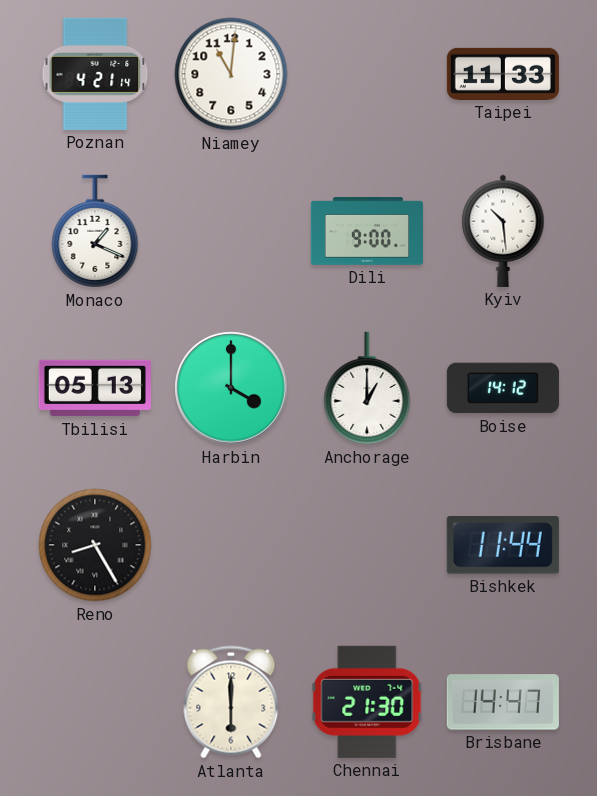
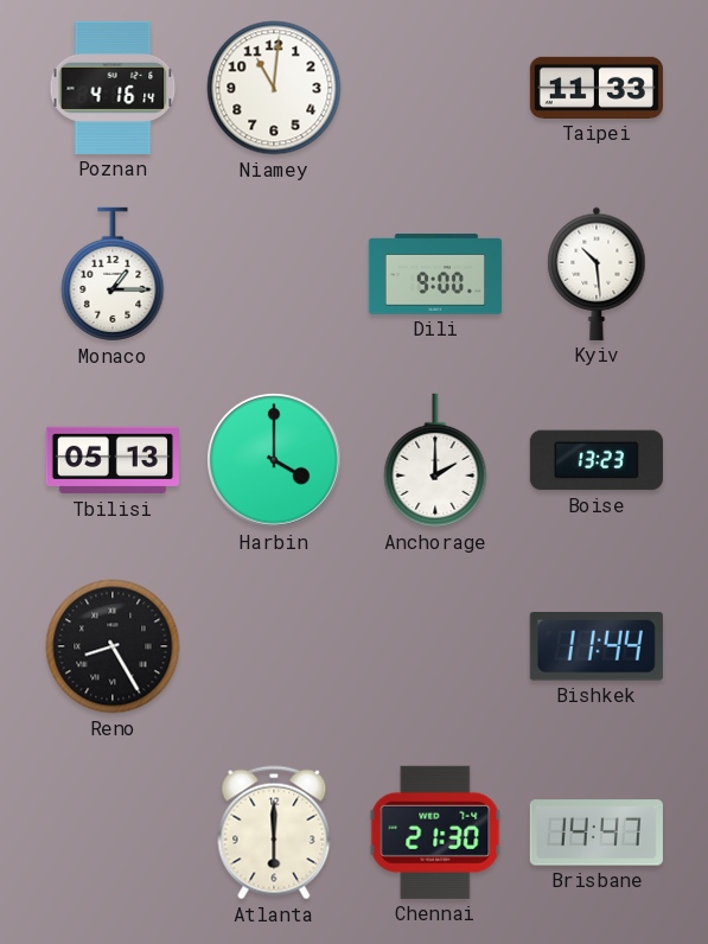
Poznan: 4:21 -> 4:16 (113, 88)
Monaco: 1:19 -> 1:15 (113, 274)
Anchorage: 1:00 -> 2:00 (435, 460)
Boise: 14:12 -> 13:23 (597, 460)
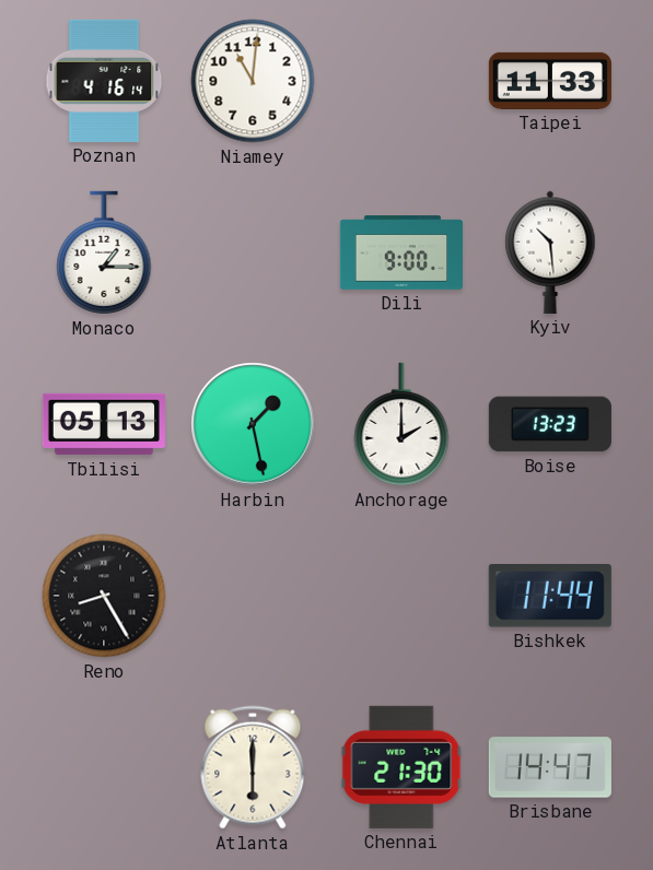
Harbin: 4:00 -> 1:28 (253, 424)
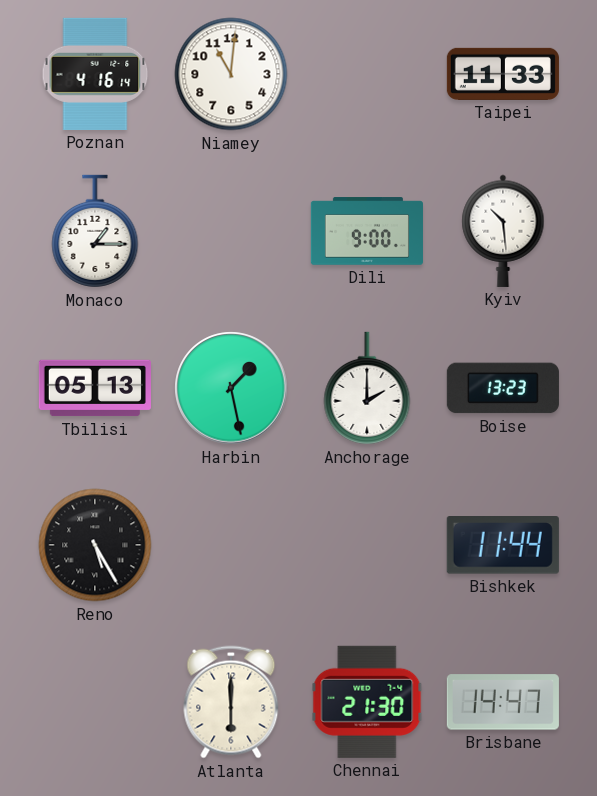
Reno: 8:25 -> 5:25 (95, 545)
